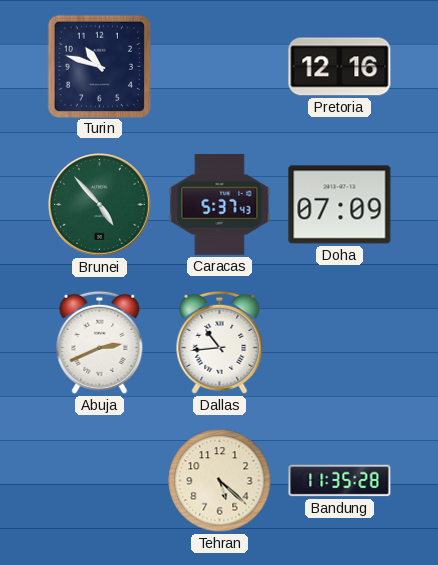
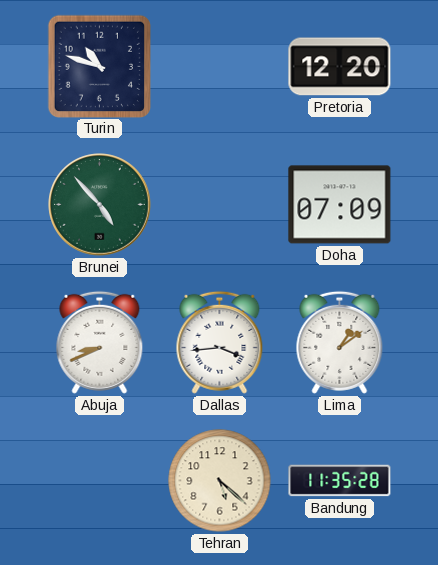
Pretoria: 12:16 -> 12:20 (340, 67)
Caracas: 5:37 -> none (220, 204)
Abuja: 2:41 -> 8:41 (100, 342)
Dallas: 10:44 -> 3:44 (220, 342)
Lima: none -> 1:09 (340, 342)
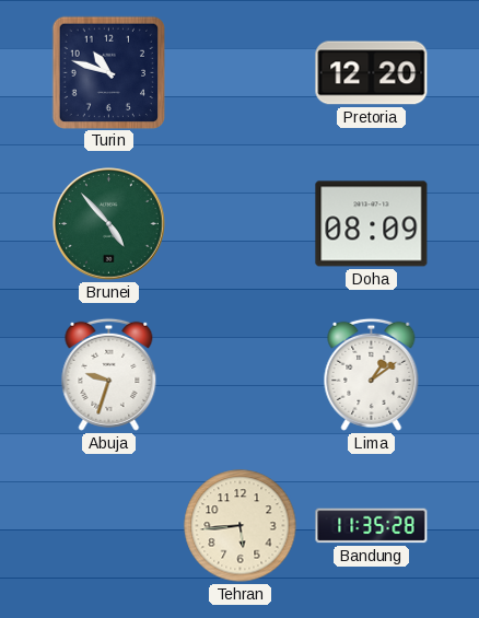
Doha: 07:09 -> 08:09 (372, 224)
Abuja: 8:41 -> 9:33 (109, 374)
Dallas: 3:44 -> none (220, 342)
Tehran: 5:22 -> 5:44 (241, 526)
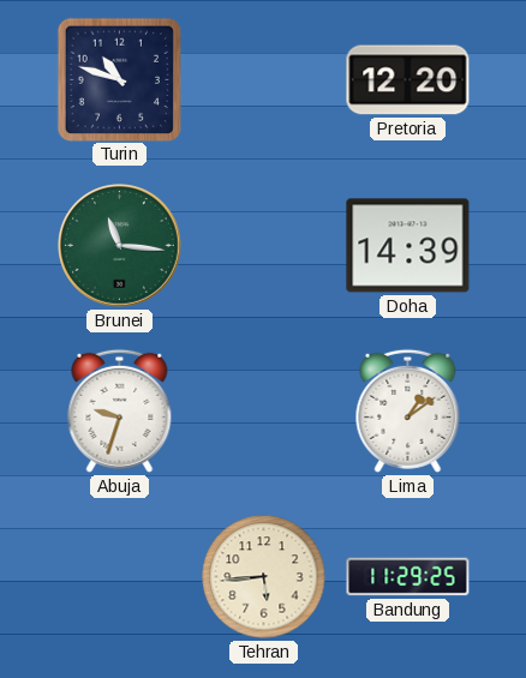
Brunei: 4:53 -> 11:16 (120, 246)
Doha: 08:09 -> 14:39 (408, 246)
Bandung: 11:35 -> 11:29 (408, 577)
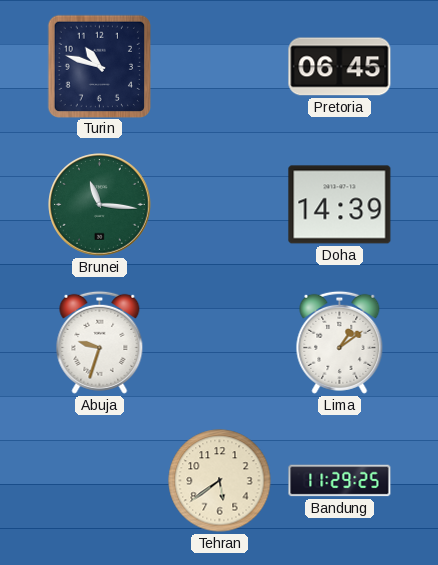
Pretoria: 12:20 -> 06:45 (340, 67)
Tehran: 5:44 -> 5:39 (220, 481)
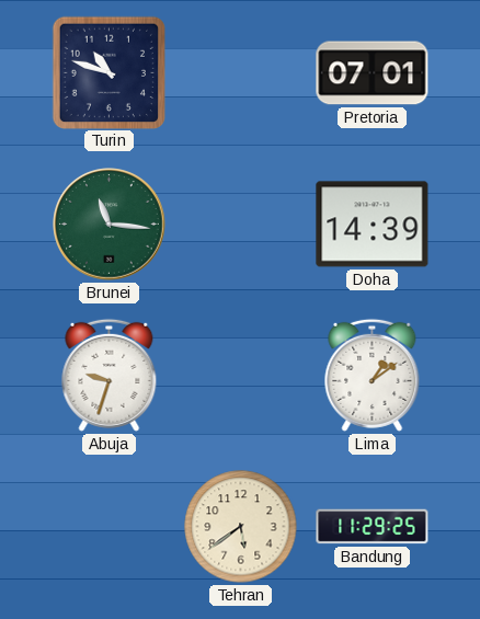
Pretoria: 06:45 -> 07:01 (373, 73)
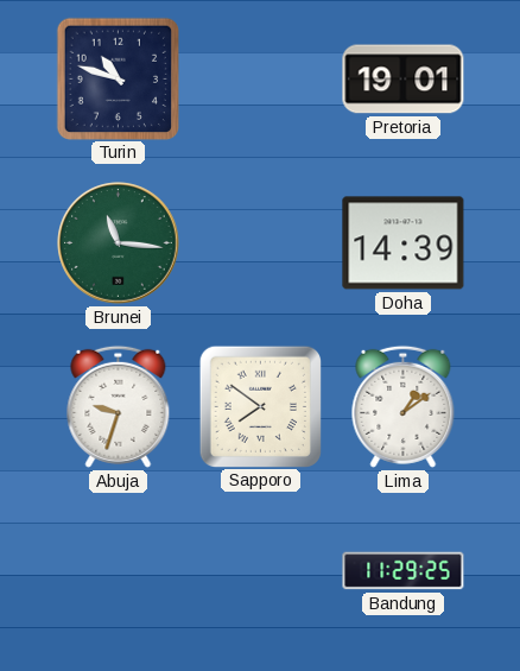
Pretoria: 07:01 -> 19:01 (404, 80)
Sapporo: none -> 7:51 (260, 406)
Tehran: 5:39 -> none (241, 527)
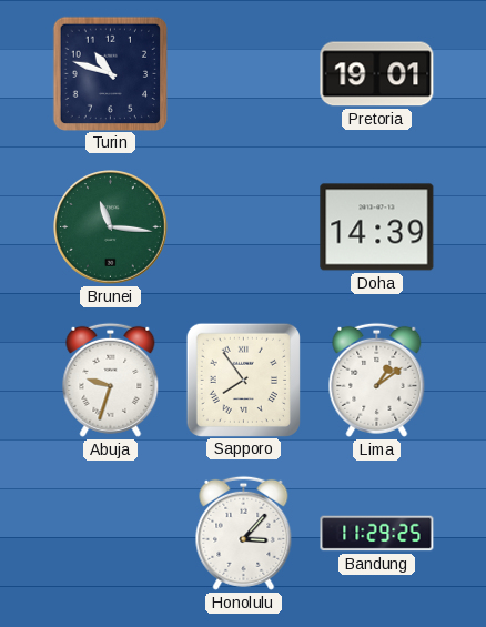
Sapporo: 7:51 -> 7:54 (243, 380)
Honolulu: none -> 3:07 (244, 533)
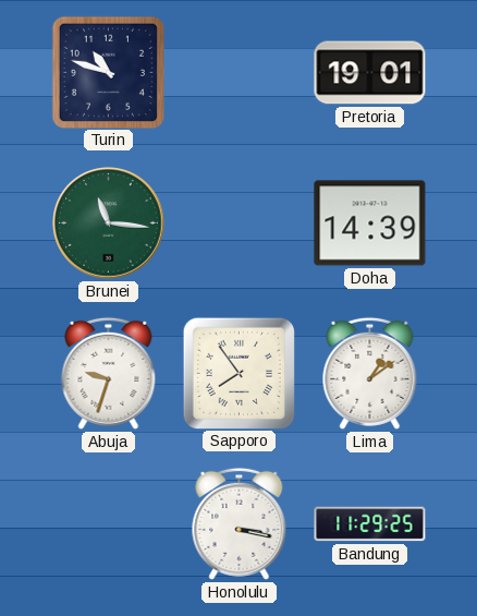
Honolulu: 3:07 -> 3:17 (240, 523)
